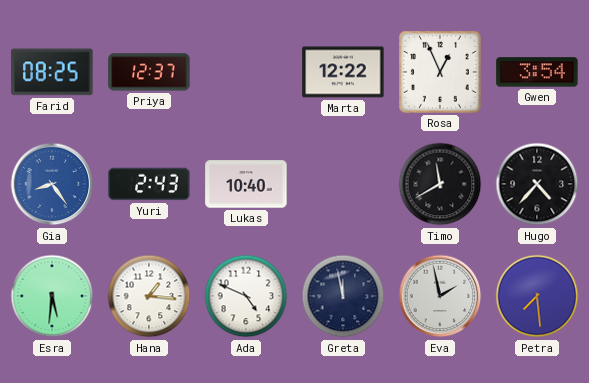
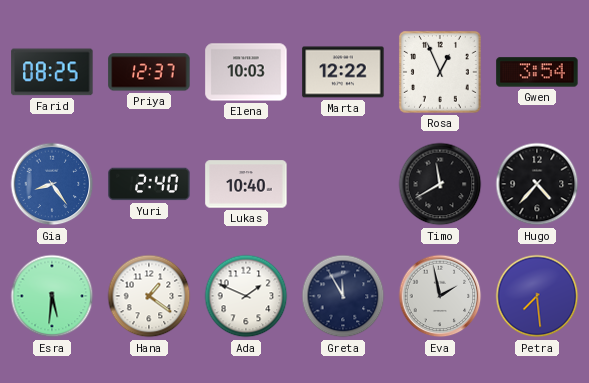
Elena: none -> 10:03 (246, 72)
Yuri: 2:43 -> 2:40 (149, 184)
Hana: 1:16 -> 1:21 (149, 296)
Ada: 4:49 -> 1:49 (246, 296)
Greta: 11:58 -> 11:55 (343, 296)
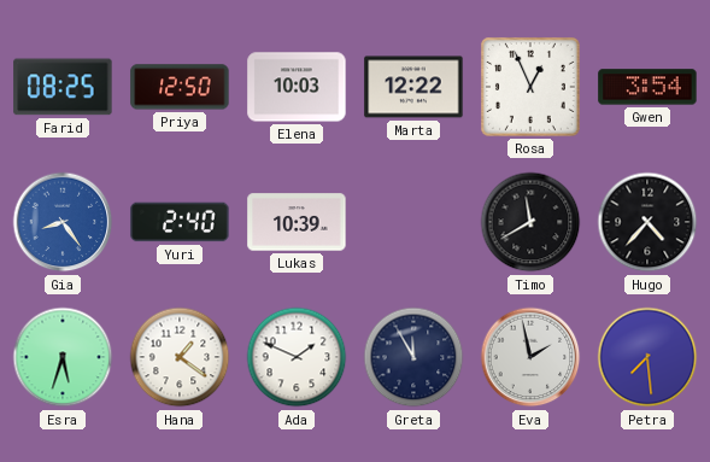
Priya: 12:37 -> 12:50 (180, 87)
Lukas: 10:40 -> 10:39 (297, 222)
Esra: 5:31 -> 5:33 (63, 357)
